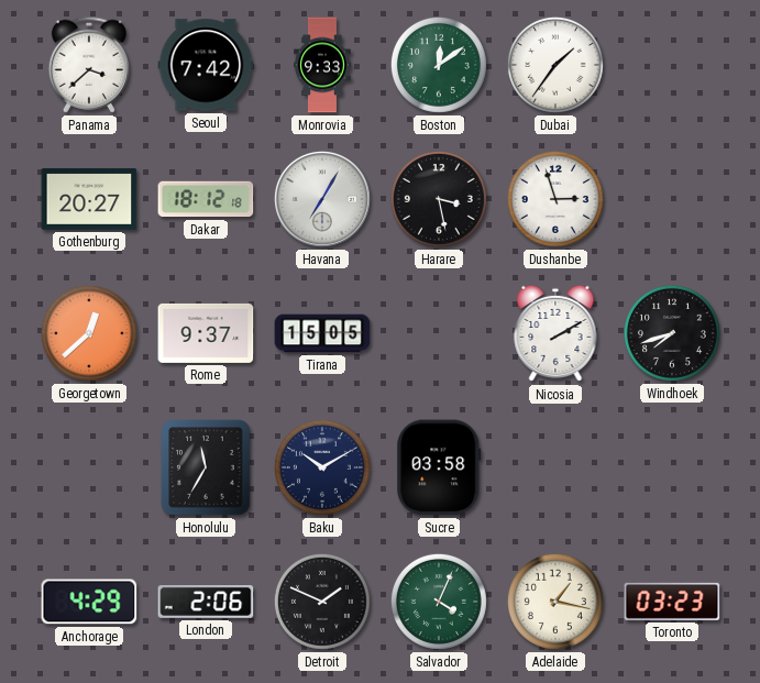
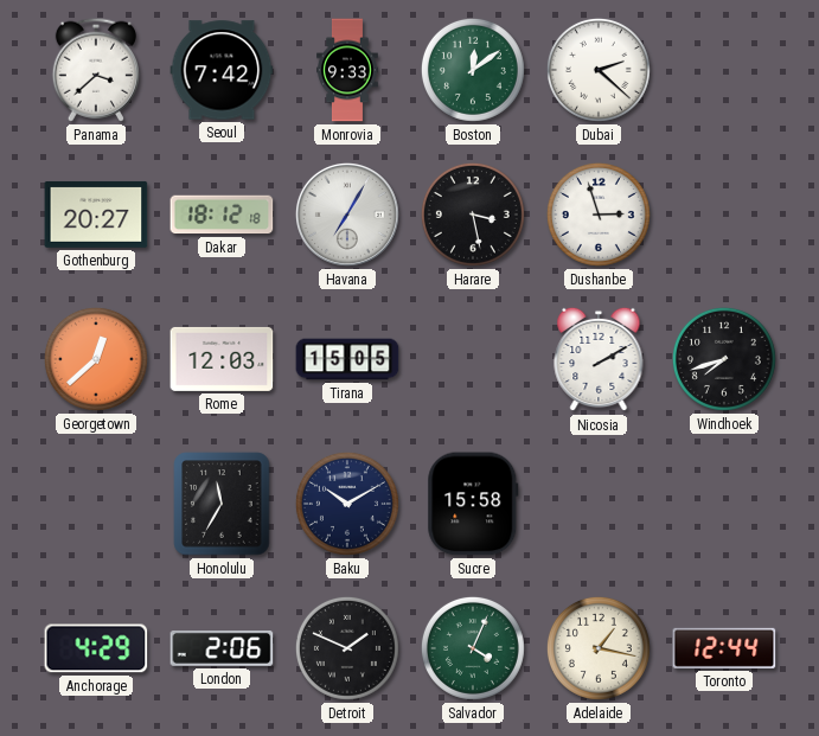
Dubai: 1:36 -> 2:22 (599, 70)
Rome: 9:37 -> 12:03 (222, 359)
Sucre: 03:58 -> 15:58 (473, 504)
Toronto: 03:23 -> 12:44 (724, 648)
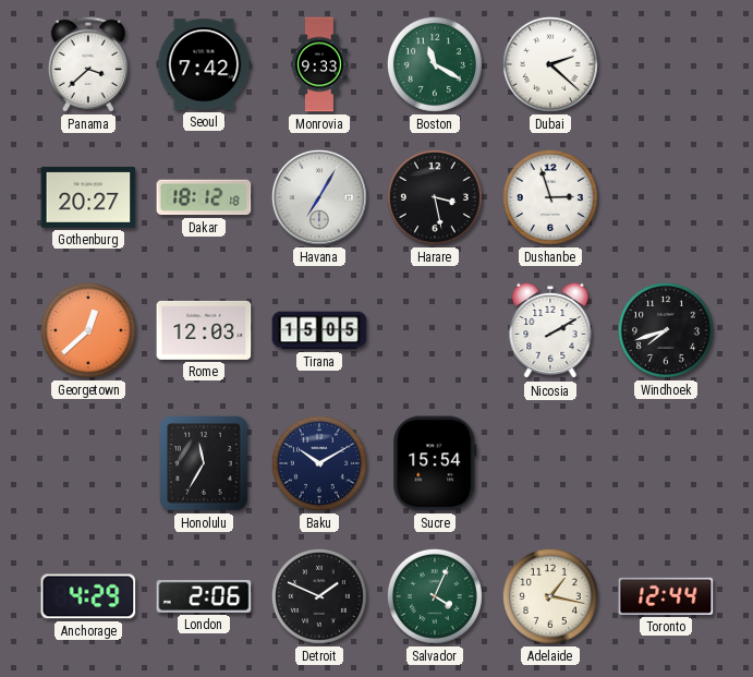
Boston: 12:09 -> 11:20 (435, 64)
Sucre: 15:58 -> 15:54 (435, 463)
